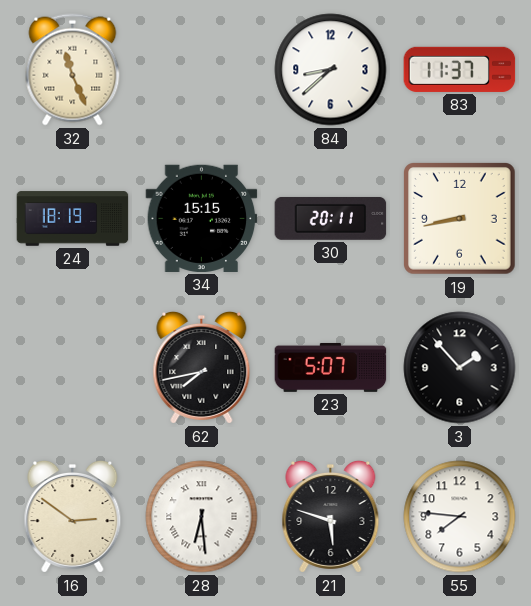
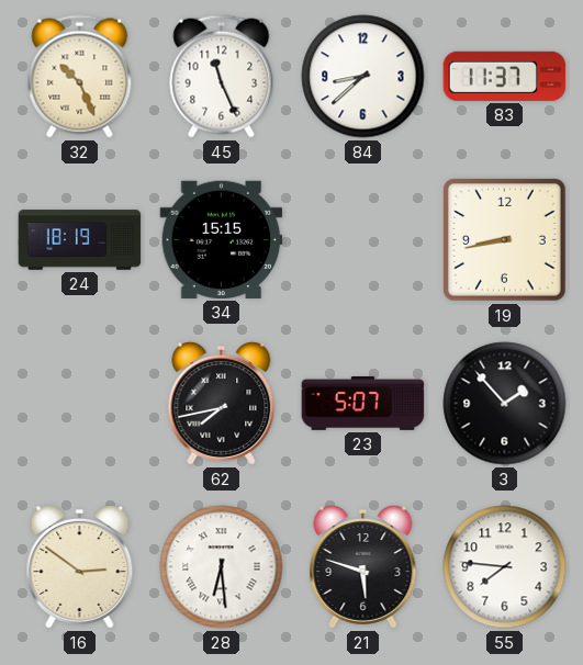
32: 11:26 -> 10:26 (80, 77)
45: none -> 11:26 (222, 77)
30: 20:11 -> none (331, 218)
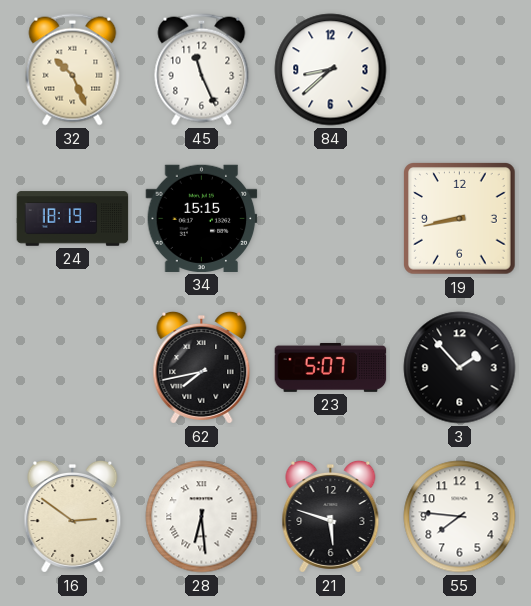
83: 11:37 -> none (505, 76)
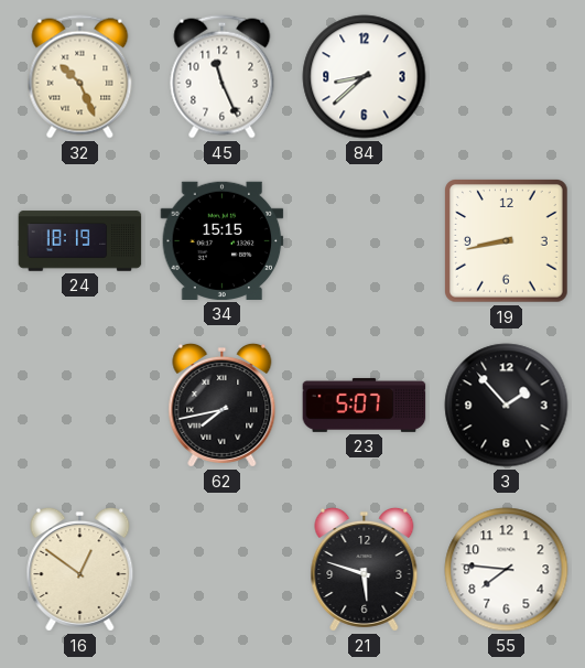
16: 2:51 -> 12:51 (80, 569)
28: 6:29 -> none (202, 517)
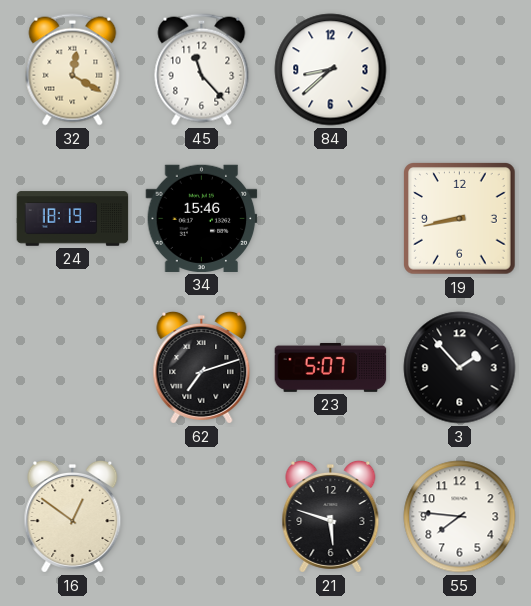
32: 10:26 -> 12:20 (73, 70)
45: 11:26 -> 11:23 (202, 70)
34: 15:15 -> 15:46 (202, 218)
62: 7:43 -> 7:12 (202, 367)
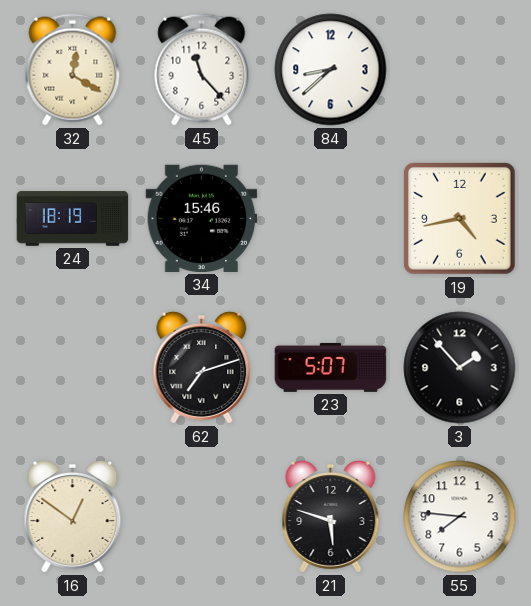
19: 8:43 -> 4:43 (460, 219)
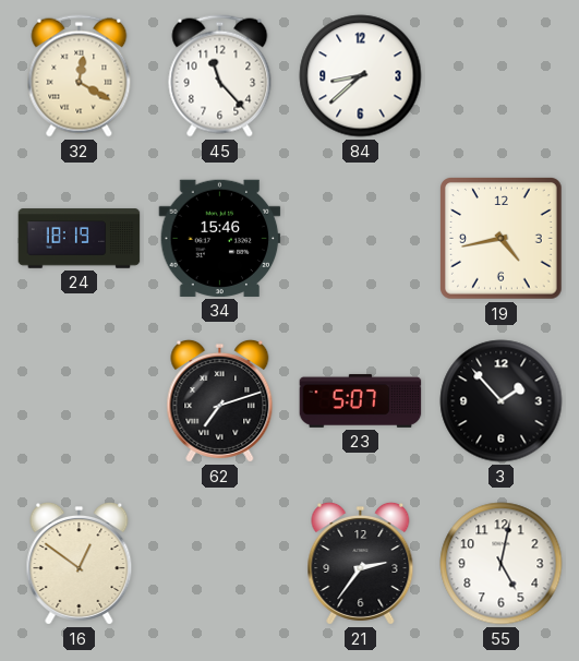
21: 5:48 -> 2:36 (361, 563)
55: 7:46 -> 5:02 (502, 564)
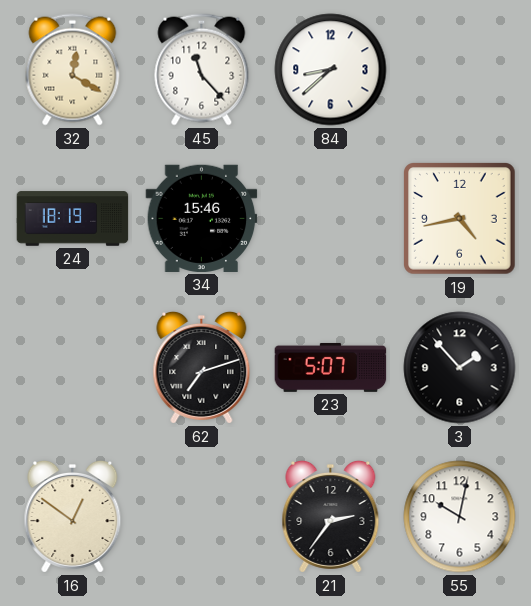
55: 5:02 -> 10:02 (460, 517)
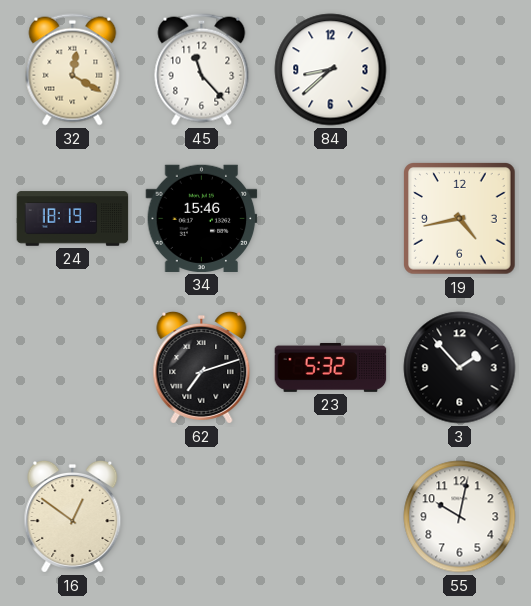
23: 5:07 -> 5:32 (331, 367)
21: 2:36 -> none (331, 516)
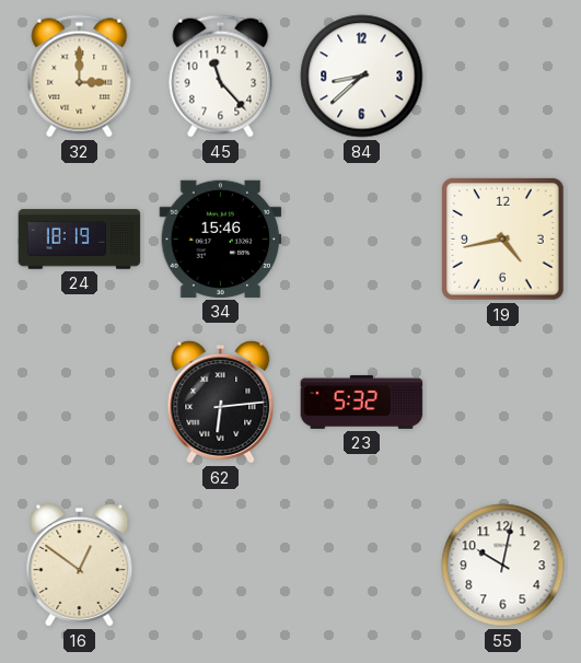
32: 12:20 -> 3:00 (80, 77)
62: 7:12 -> 6:14 (221, 402)
3: 1:53 -> none (460, 368)
